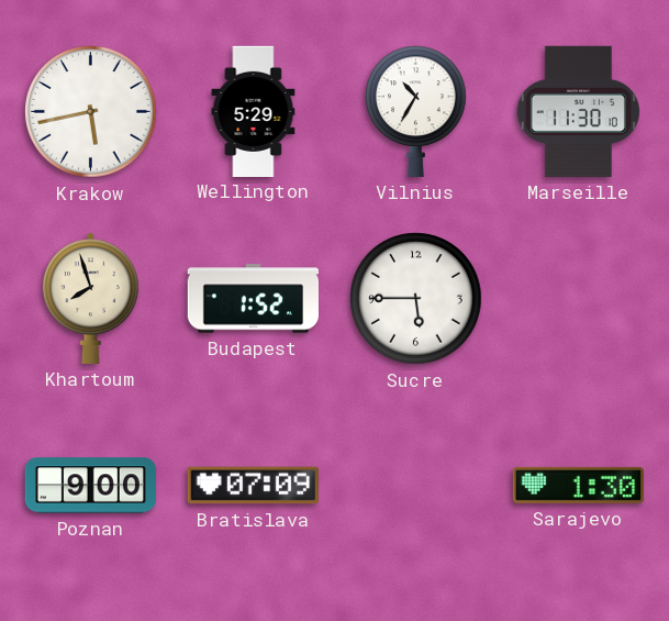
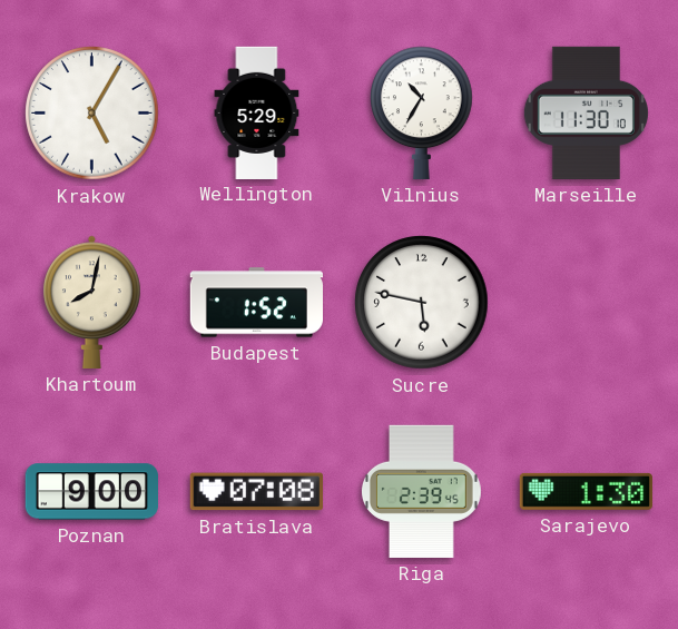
Krakow: 5:43 -> 5:05 (92, 114)
Khartoum: 7:57 -> 8:02 (92, 302)
Sucre: 5:45 -> 5:47 (422, 303)
Bratislava: 07:09 -> 07:08 (256, 492)
Riga: none -> 2:39 (421, 491)
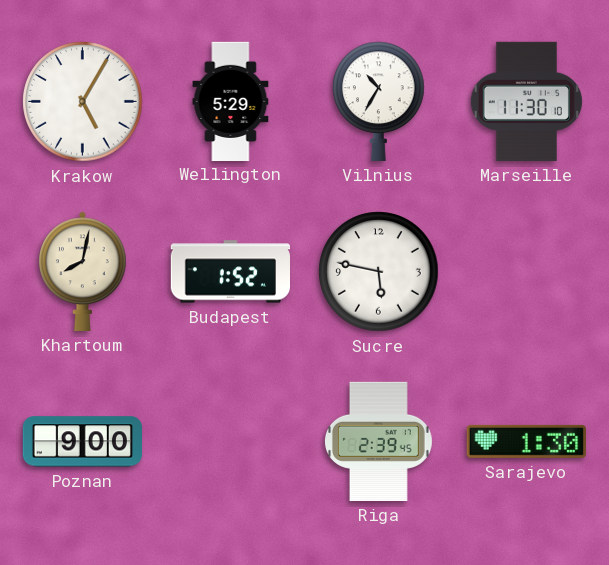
Bratislava: 07:08 -> none (256, 492)
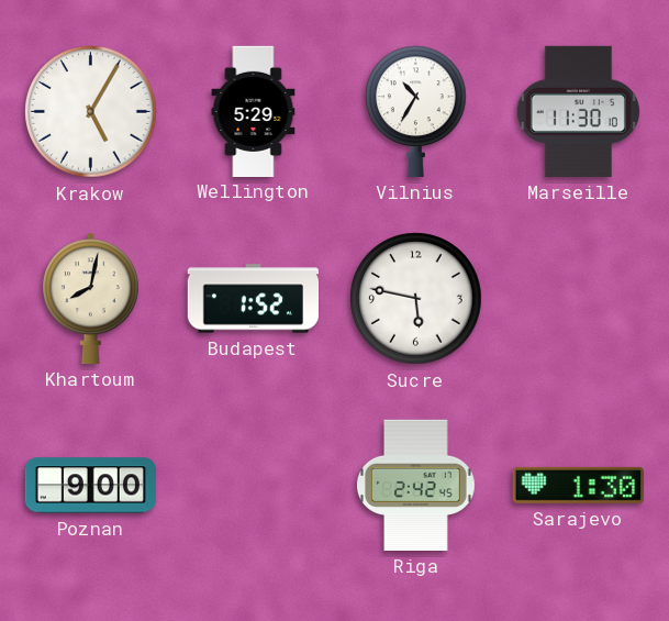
Riga: 2:39 -> 2:42 (415, 485)
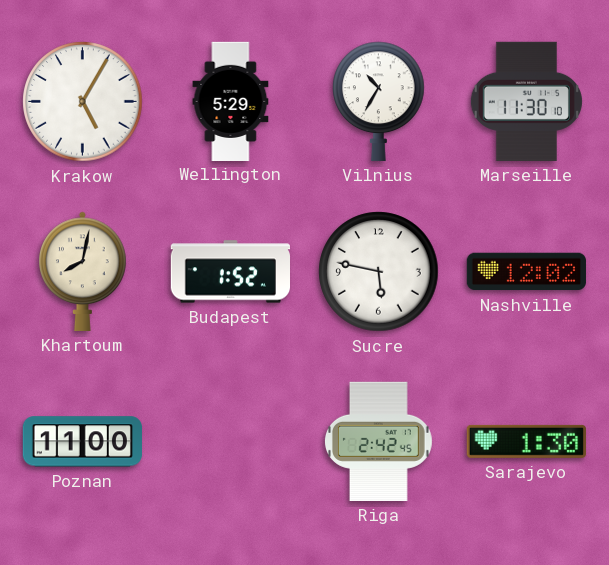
Nashville: none -> 12:02 (526, 272)
Poznan: 9:00 -> 11:00 (82, 442)
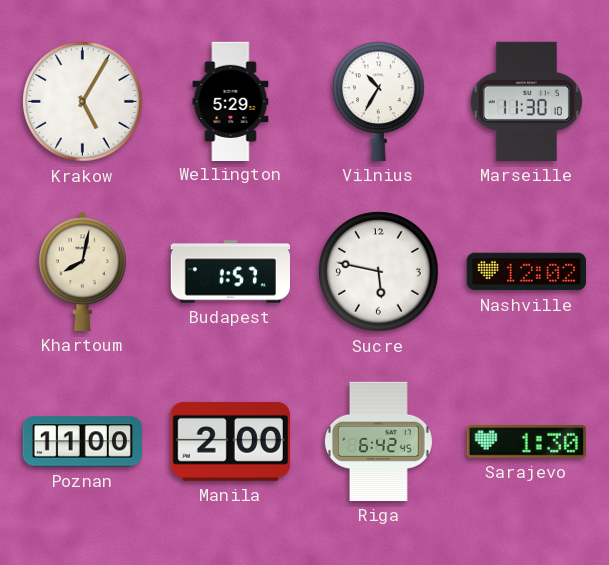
Budapest: 1:52 -> 1:57 (230, 272)
Manila: none -> 2:00 (230, 441)
Riga: 2:42 -> 6:42 (378, 441)
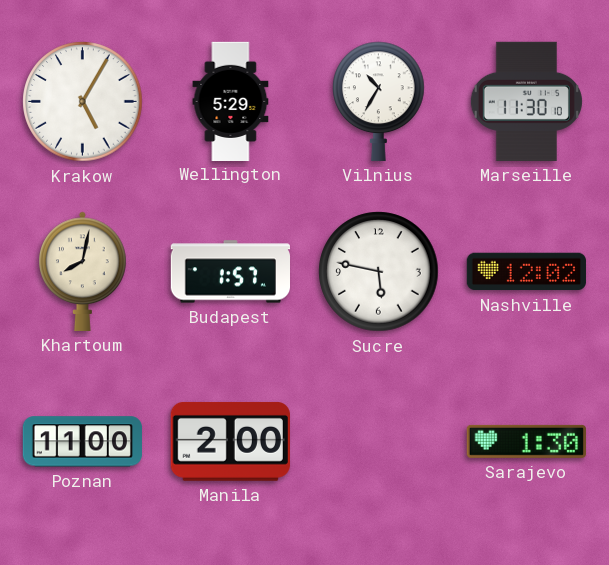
Riga: 6:42 -> none (378, 441)
